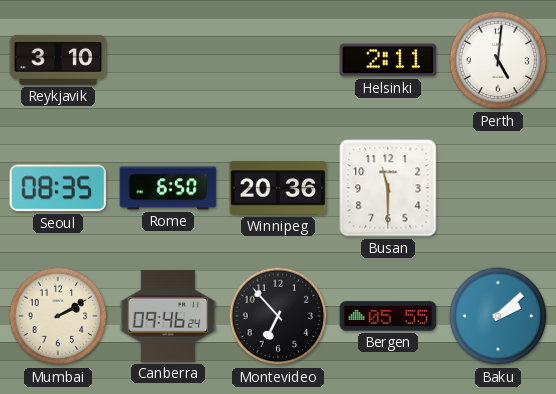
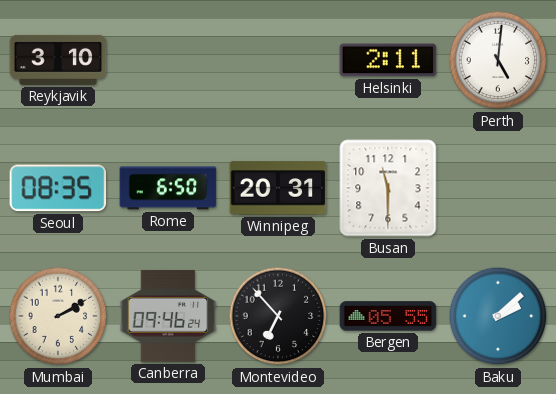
Winnipeg: 20:36 -> 20:31 (278, 188)
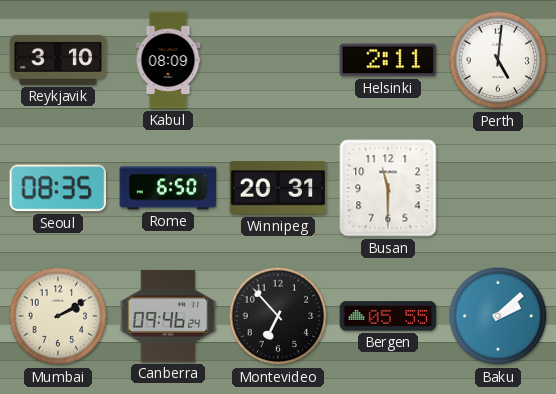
Kabul: none -> 08:09 (168, 60)
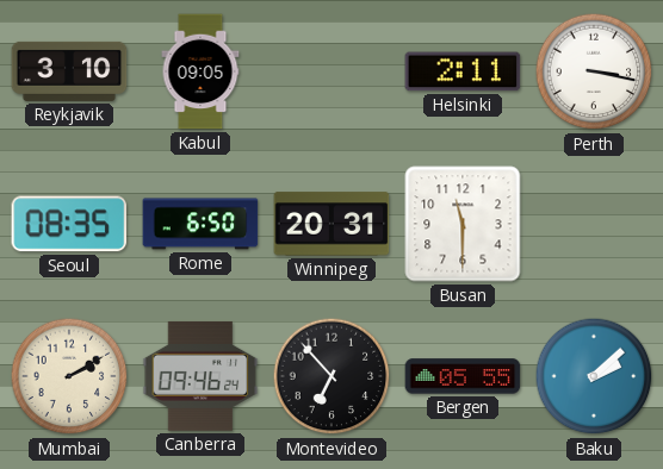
Kabul: 08:09 -> 09:05 (200, 71)
Perth: 5:01 -> 3:17 (594, 71)
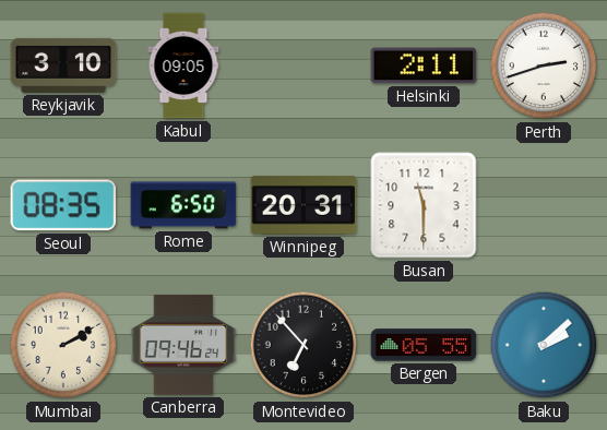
Perth: 3:17 -> 2:42 (544, 65)
